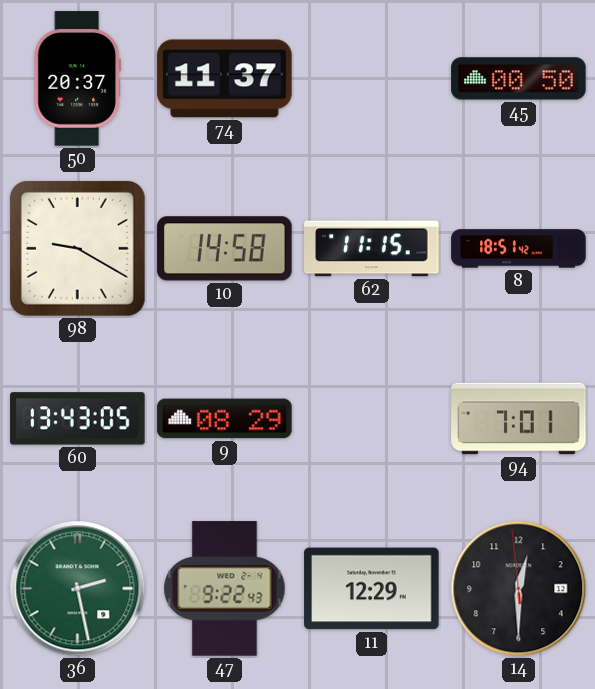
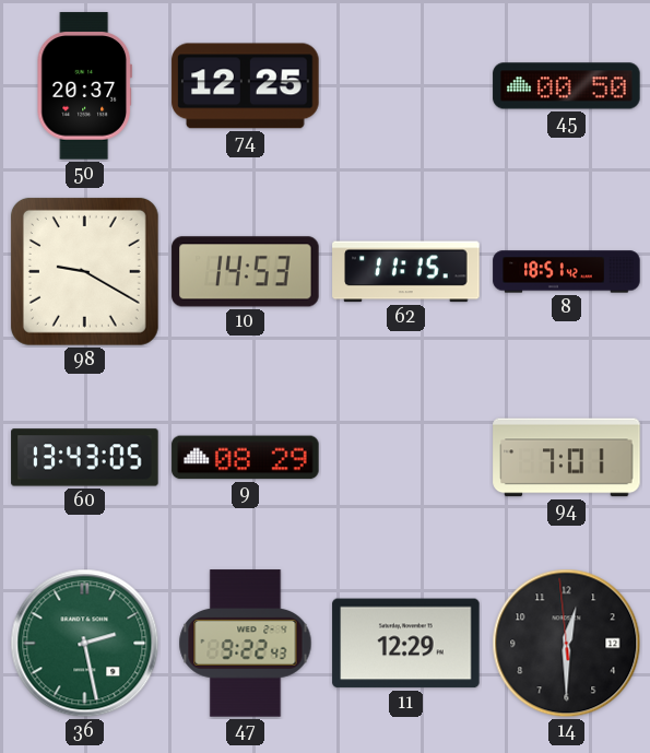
74: 11:37 -> 12:25 (246, 86)
10: 14:58 -> 14:53 (246, 272)
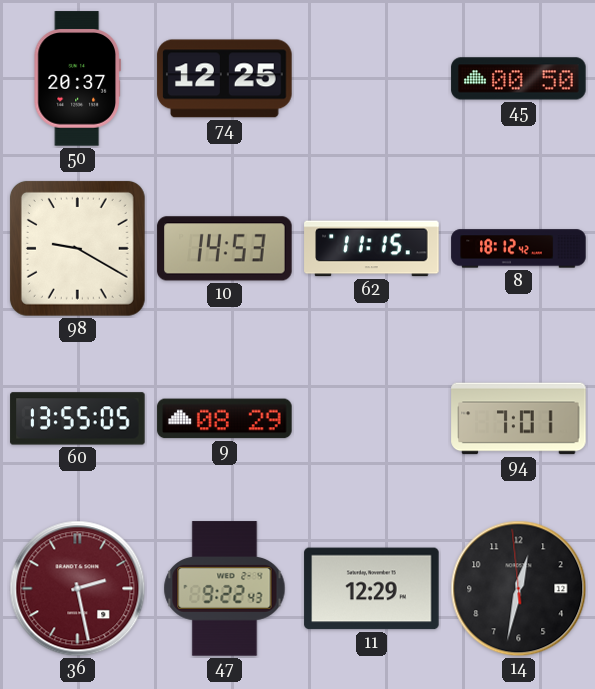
8: 18:51 -> 18:12 (519, 249)
60: 13:43 -> 13:55 (78, 419)
36 dial: green -> burgundy (78, 589)
14: 12:29 -> 12:31 (519, 589)
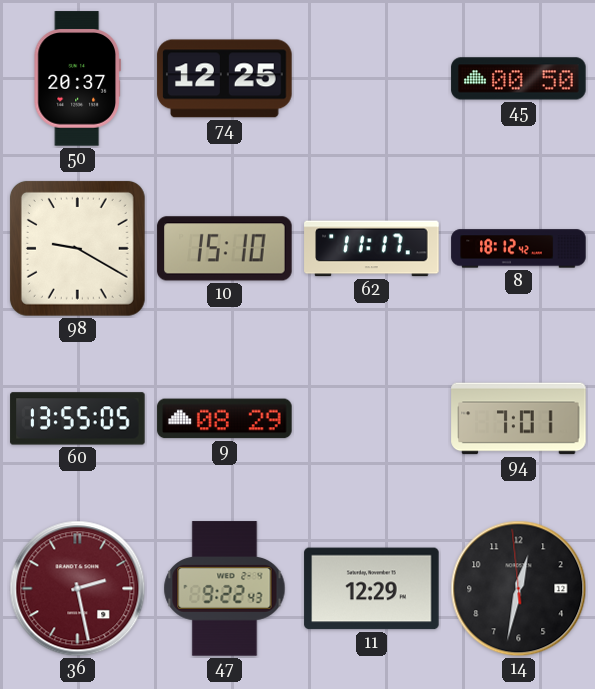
10: 14:53 -> 15:10 (225, 249)
62: 11:15 -> 11:17 (372, 249)
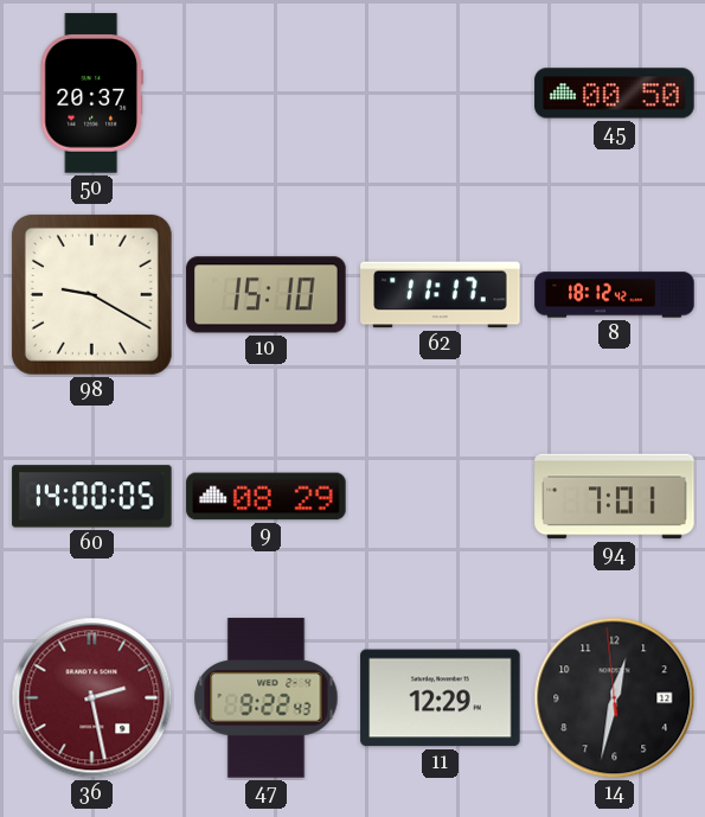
74: 12:25 -> none (225, 79)
60: 13:55 -> 14:00 (92, 497)
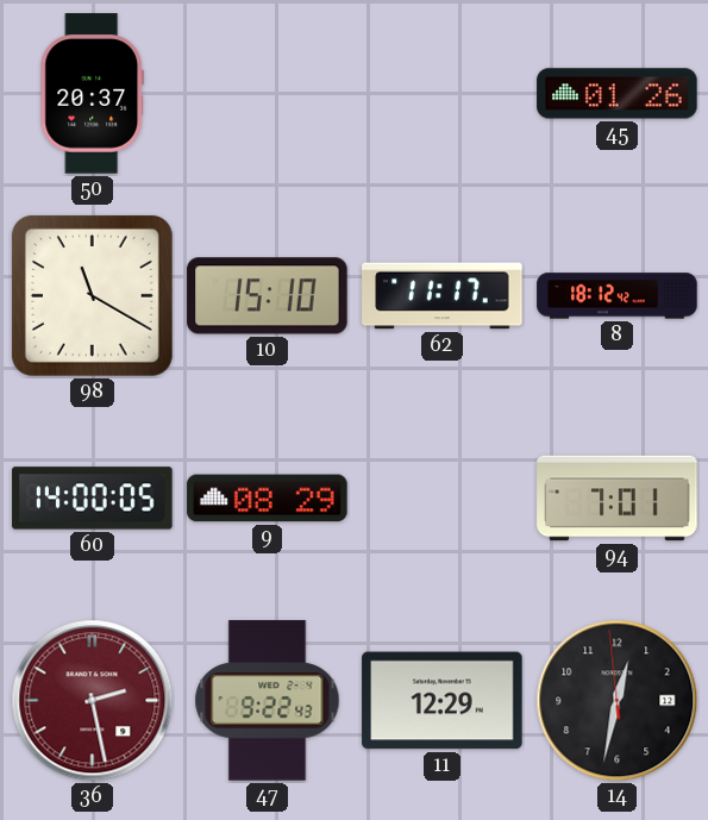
45: 00:50 -> 01:26 (618, 94)
98: 9:20 -> 11:20 (92, 295)
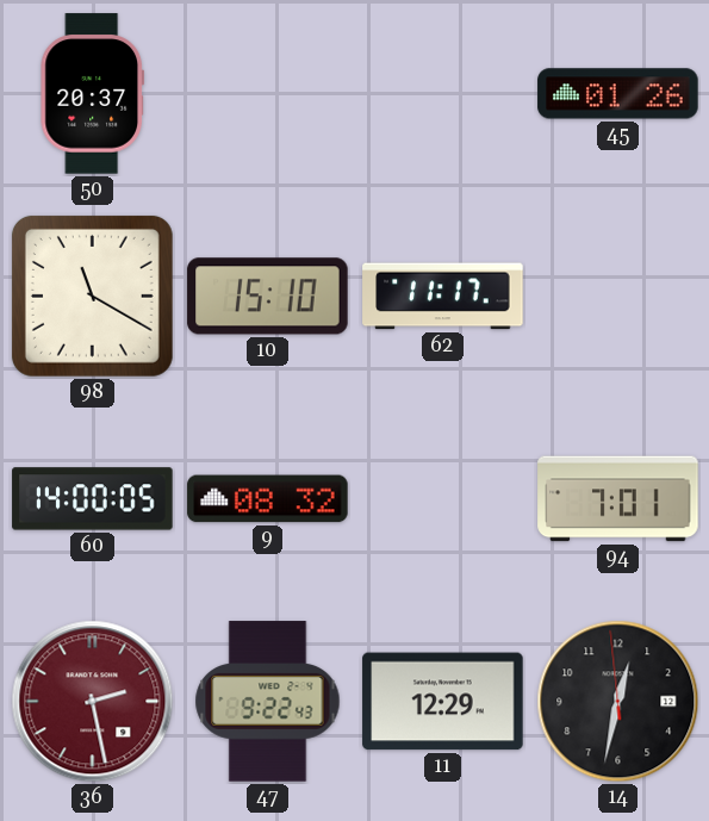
8: 18:12 -> none (618, 296)
9: 08:29 -> 08:32 (268, 499)
